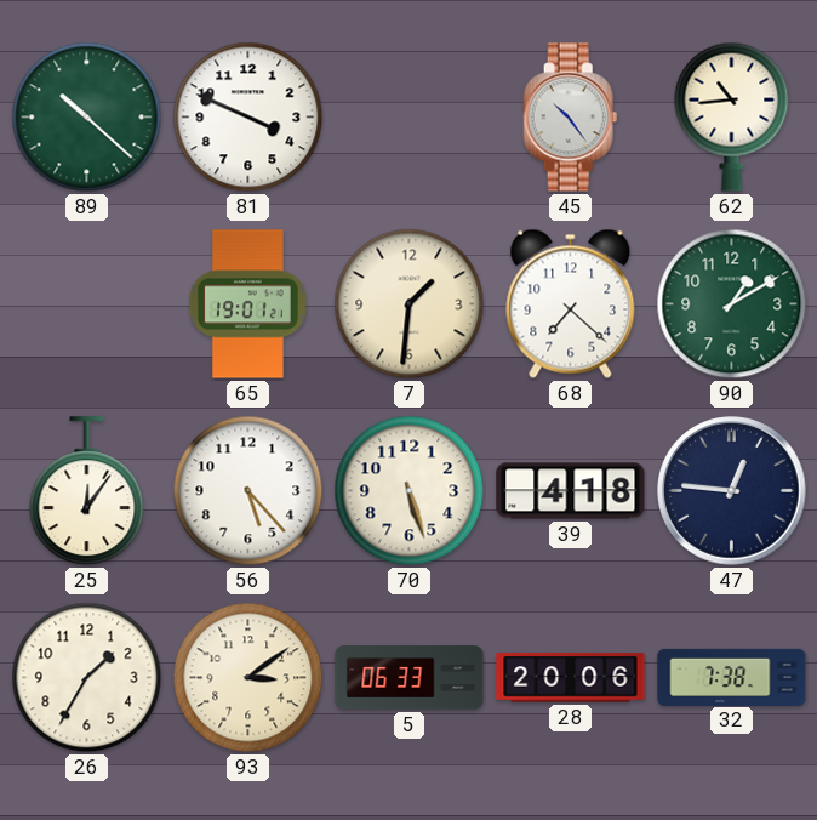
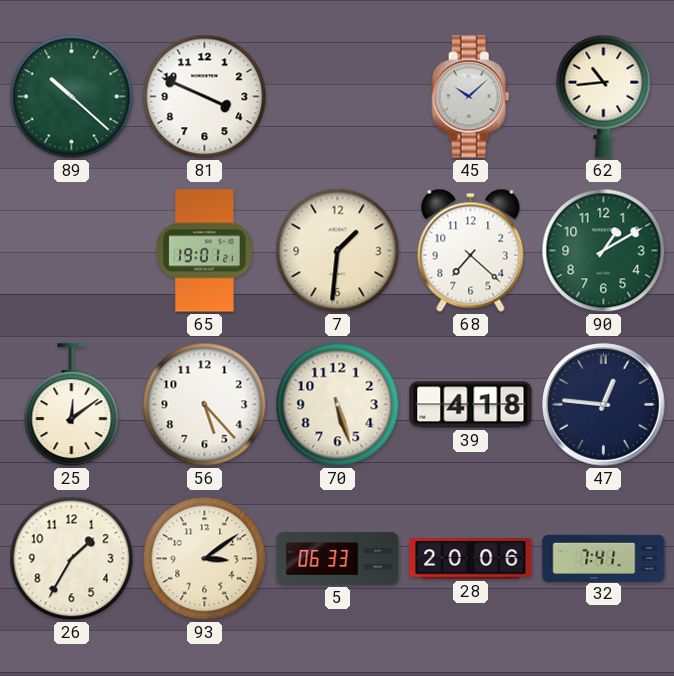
45: 10:24 -> 10:08 (471, 97)
25: 12:06 -> 12:09 (72, 405)
32: 7:38 -> 7:41 (604, 558)
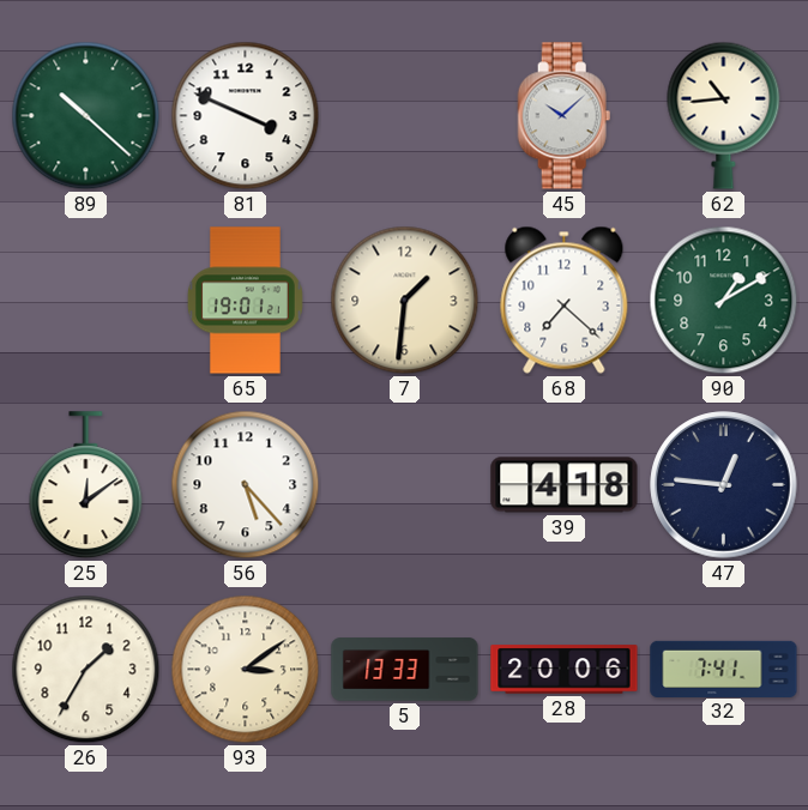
70: 5:27 -> none (338, 405)
5: 06:33 -> 13:33 (405, 670)
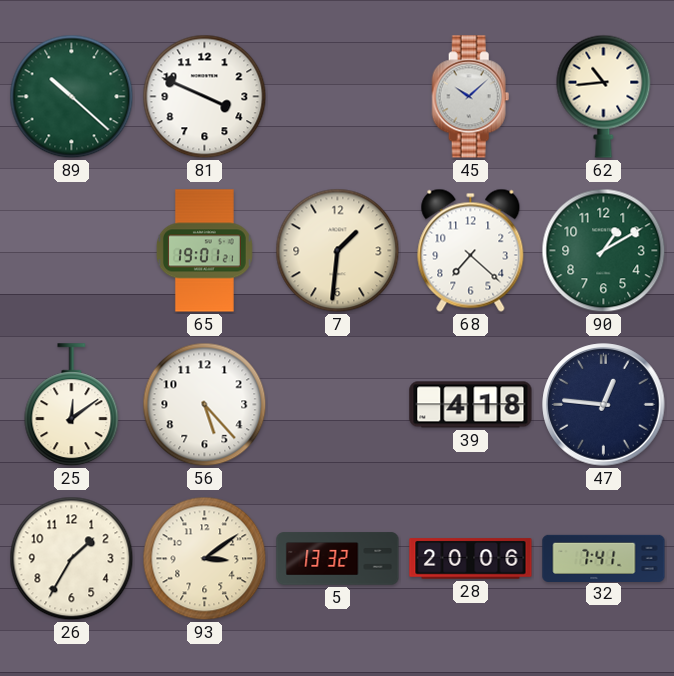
5: 13:33 -> 13:32 (338, 559)
